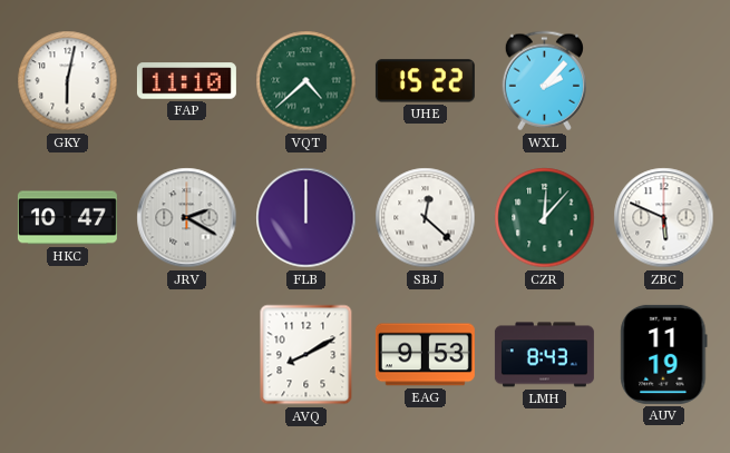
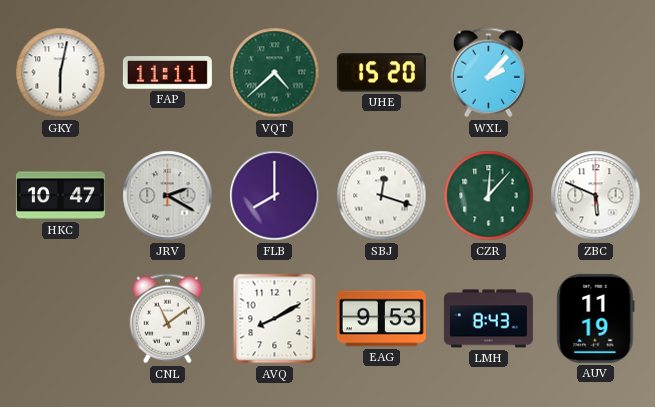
FAP: 11:10 -> 11:11 (167, 73)
UHE: 15:22 -> 15:20 (381, 73)
FLB: 12:00 -> 8:00 (275, 196)
SBJ: 12:22 -> 12:18 (382, 196)
CNL: none -> 11:09 (167, 319)
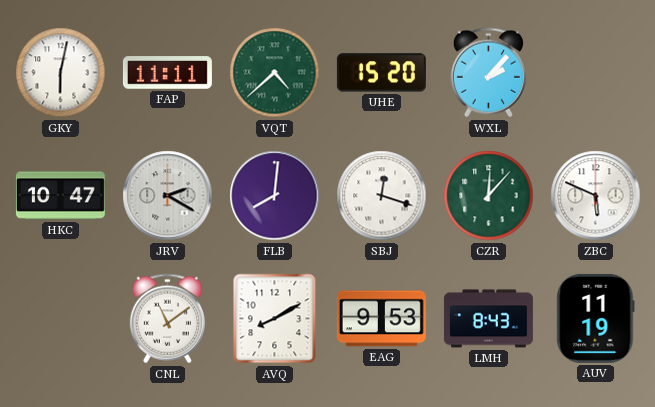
FLB: 8:00 -> 8:01 (275, 196)
